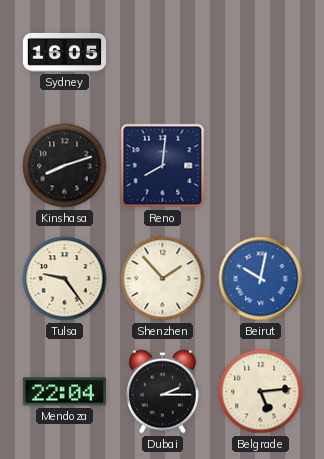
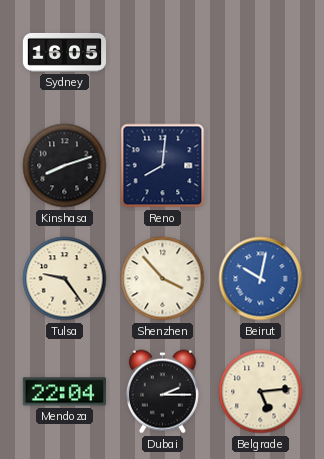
Shenzhen: 1:53 -> 3:53 (163, 279)
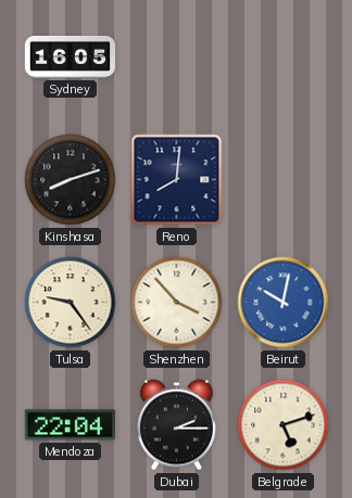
Belgrade: 5:14 -> 5:12 (284, 425)
